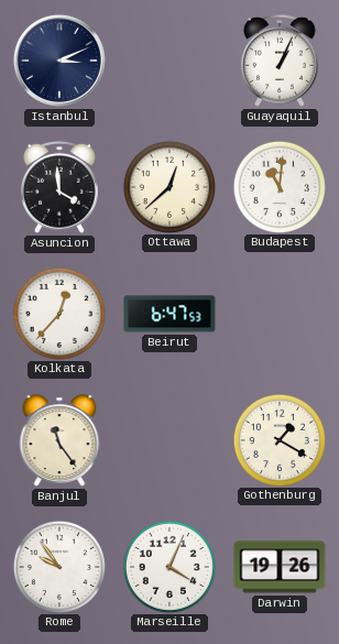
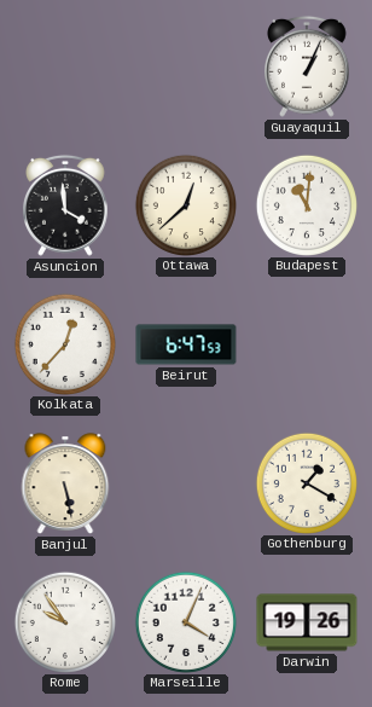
Istanbul: 3:11 -> none (59, 61)
Banjul: 11:24 -> 5:28 (65, 483)
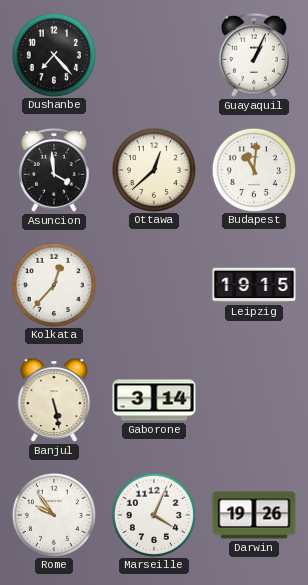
Dushanbe: none -> 7:23 (53, 54)
Beirut: 6:47 -> none (186, 344)
Leipzig: none -> 19:15 (254, 285)
Gaborone: none -> 3:14 (154, 400)
Gothenburg: 1:20 -> none (306, 482)
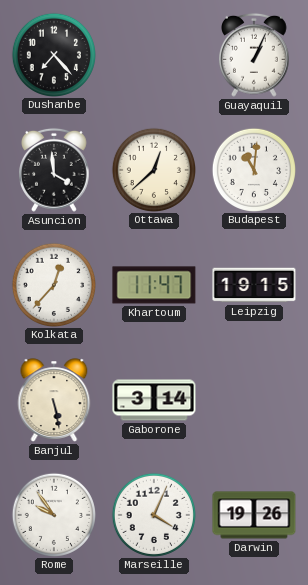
Khartoum: none -> 11:47 (154, 285)
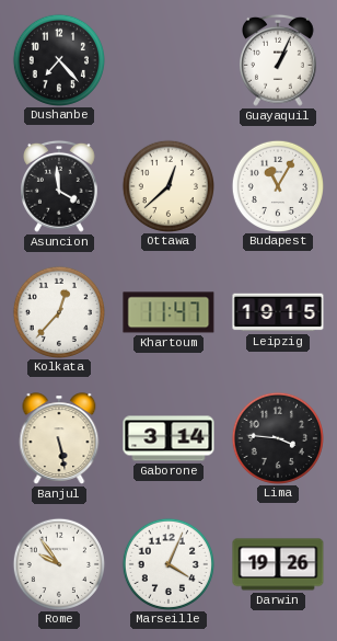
Budapest: 11:01 -> 11:05 (277, 185)
Lima: none -> 3:46 (277, 437)
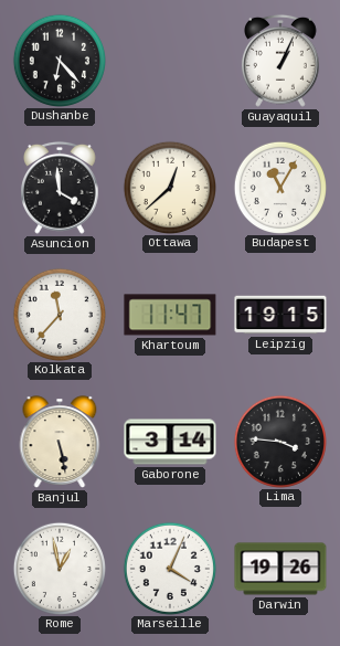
Dushanbe: 7:23 -> 6:23 (59, 60)
Kolkata: 12:37 -> 11:37 (59, 314)
Rome: 9:54 -> 12:58 (59, 568)
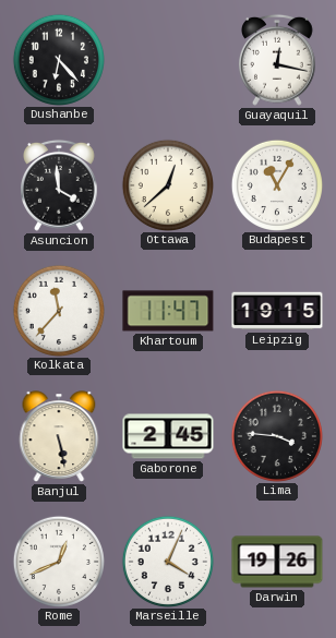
Guayaquil: 1:04 -> 12:17 (278, 60)
Gaborone: 3:14 -> 2:45 (168, 436)
Rome: 12:58 -> 12:41 (58, 561)
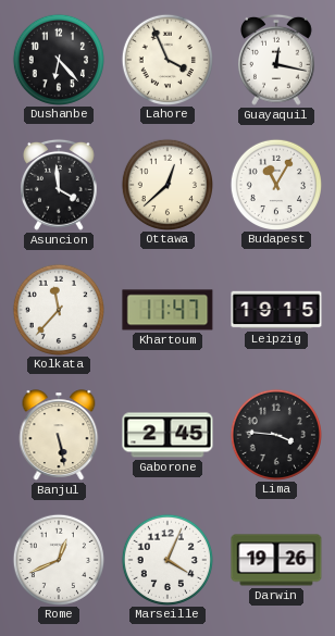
Lahore: none -> 3:56 (166, 59)
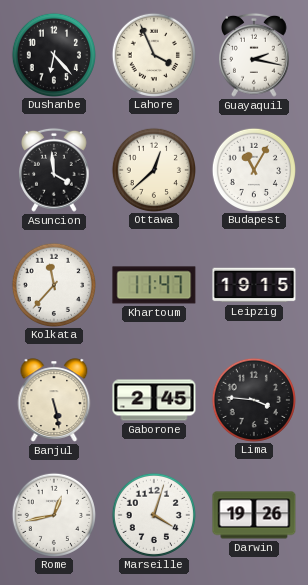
Guayaquil: 12:17 -> 2:17 (255, 55)
Rome: 12:41 -> 12:43 (53, 514)
Marseille: 4:04 -> 4:03 (153, 514)
